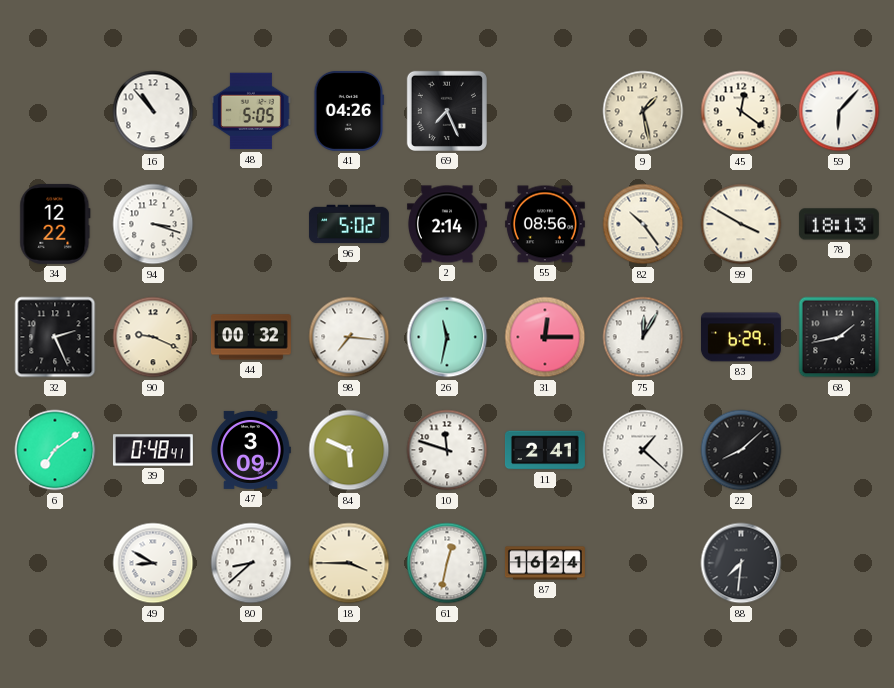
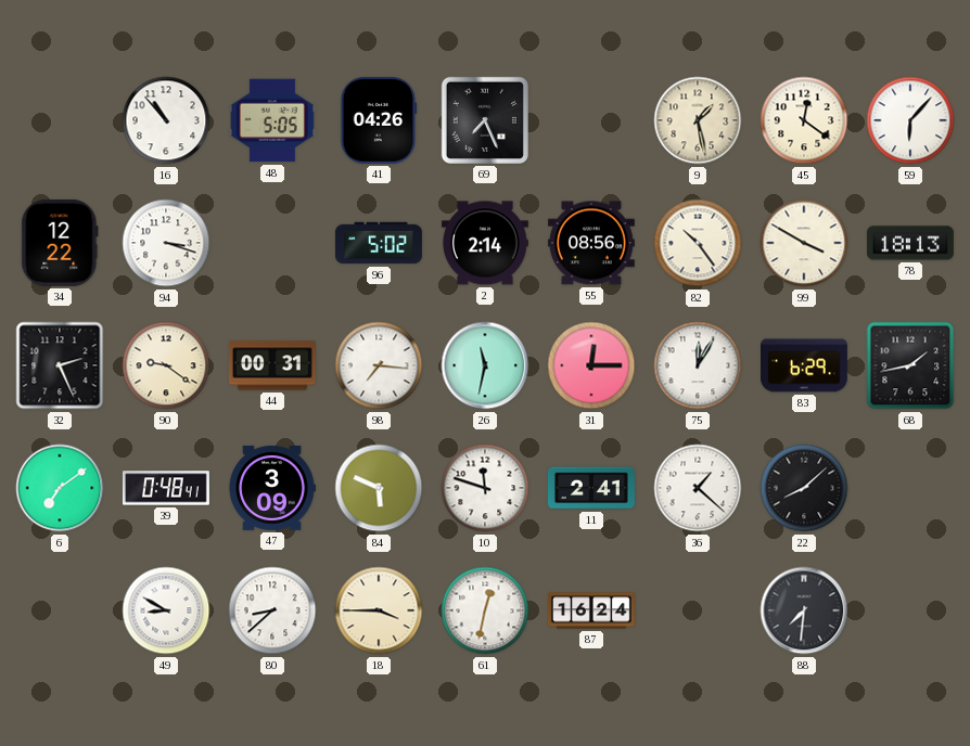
90: 9:19 -> 9:21 (166, 365)
44: 00:32 -> 00:31 (272, 365)
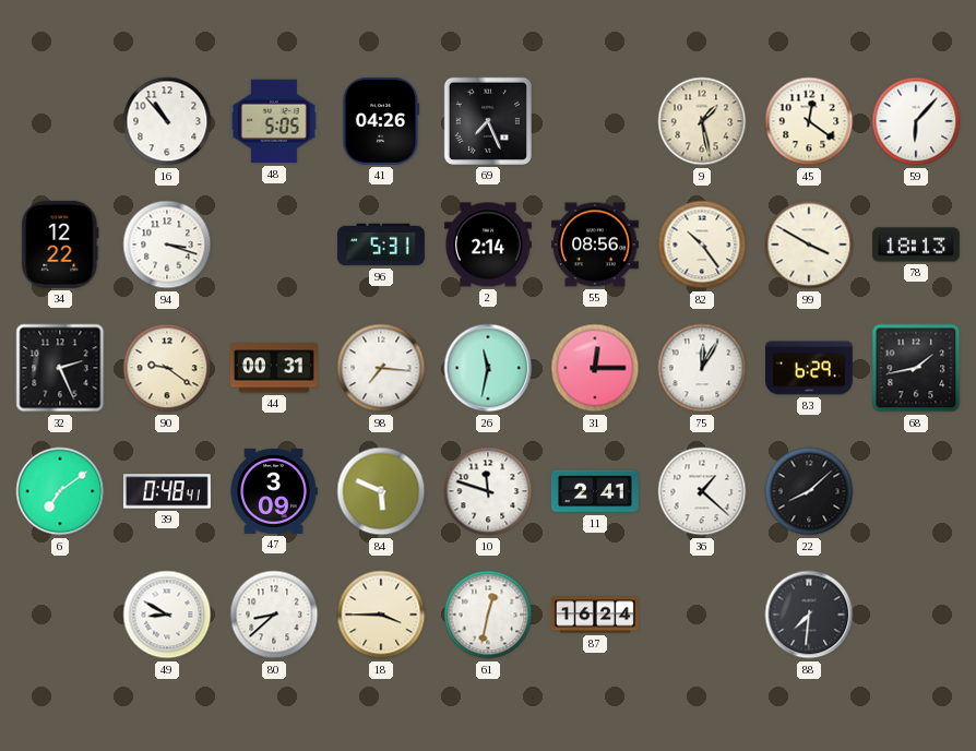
96: 5:02 -> 5:31 (381, 245)
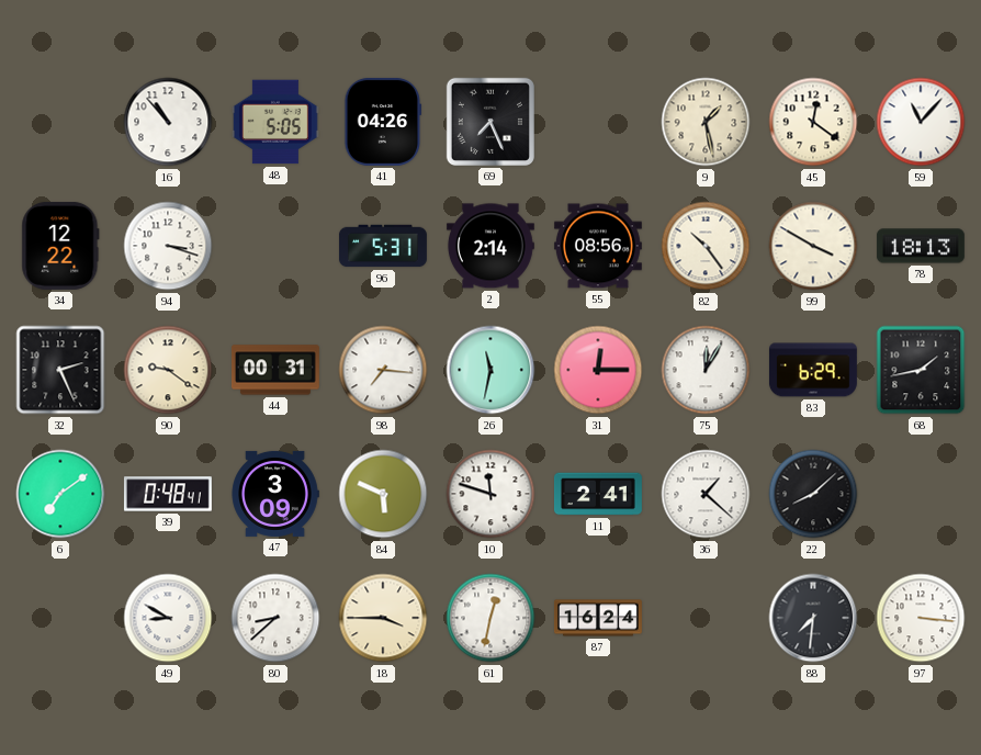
59: 6:07 -> 11:07 (921, 122)
97: none -> 3:16 (921, 618)
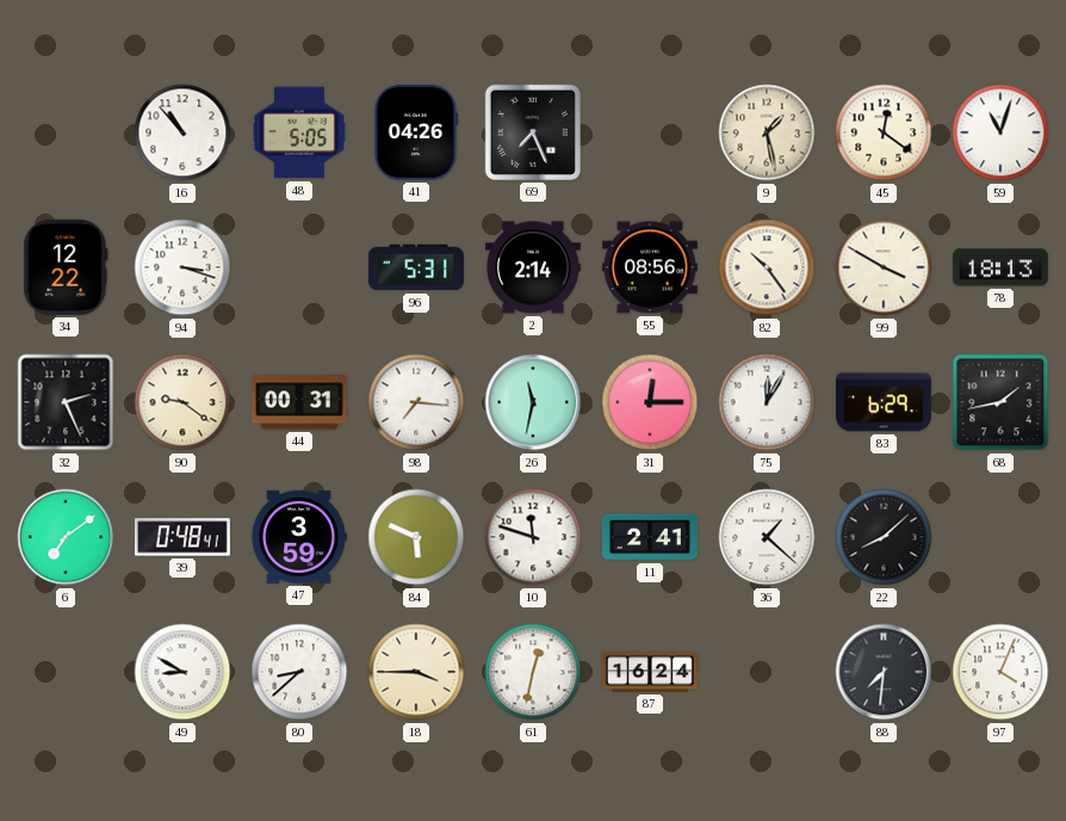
59: 11:07 -> 11:03 (1000, 132)
47: 3:09 -> 3:59 (299, 537)
97: 3:16 -> 4:04 (1000, 672)
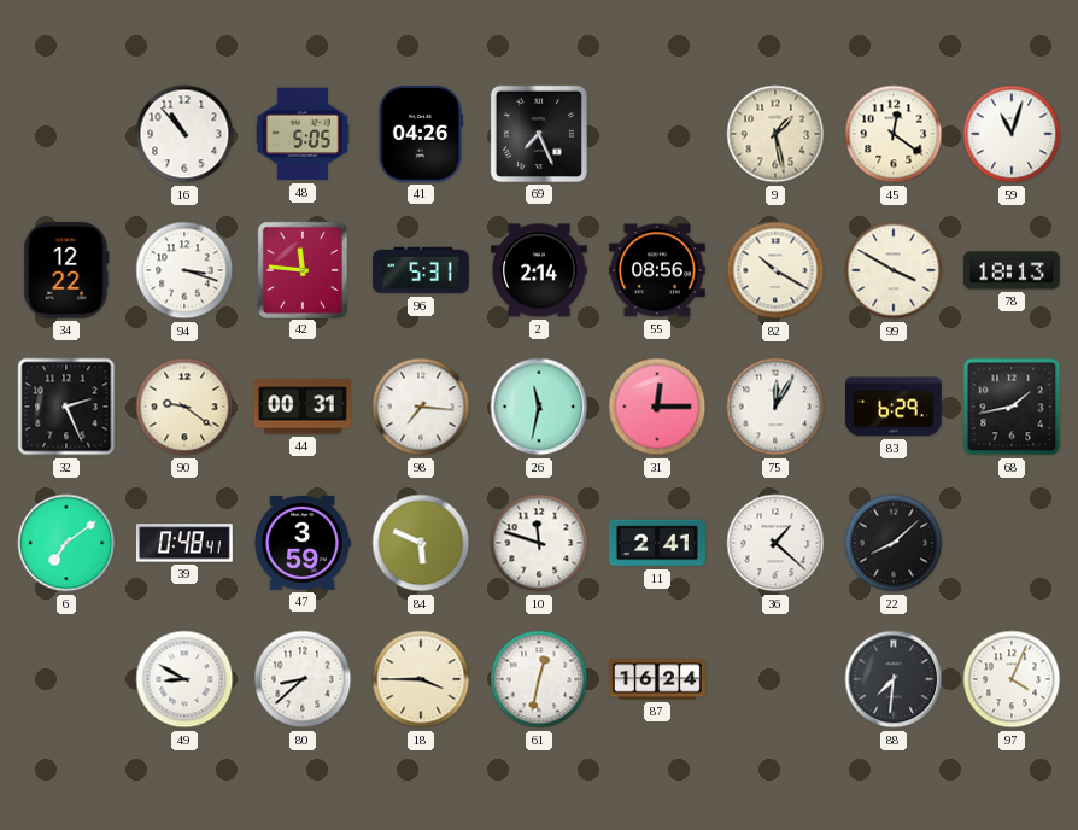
42: none -> 11:46 (301, 269)
82: 10:24 -> 10:20 (775, 270)
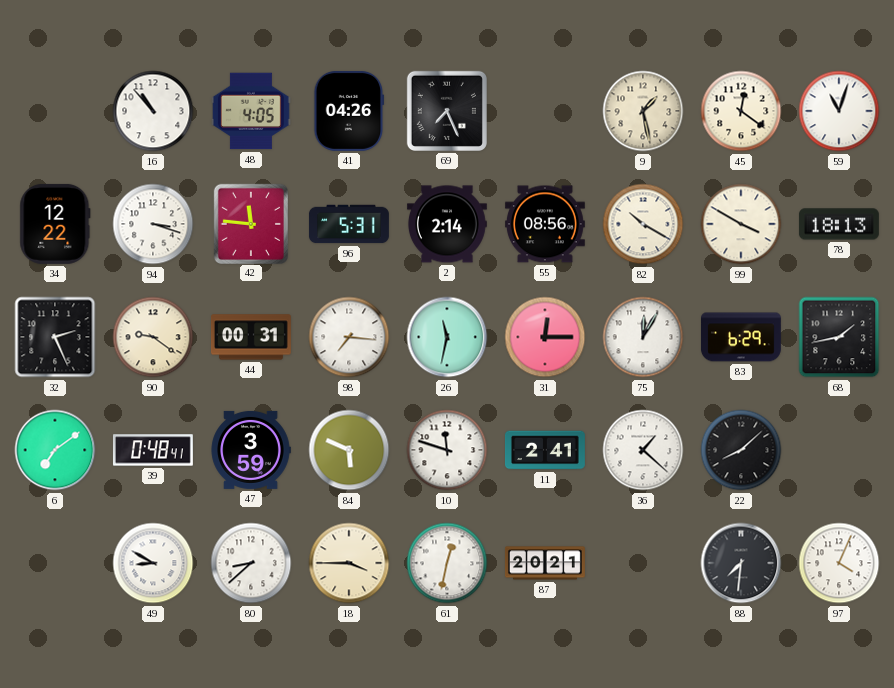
48: 5:05 -> 4:05 (251, 111)
87: 16:24 -> 20:21 (545, 563)
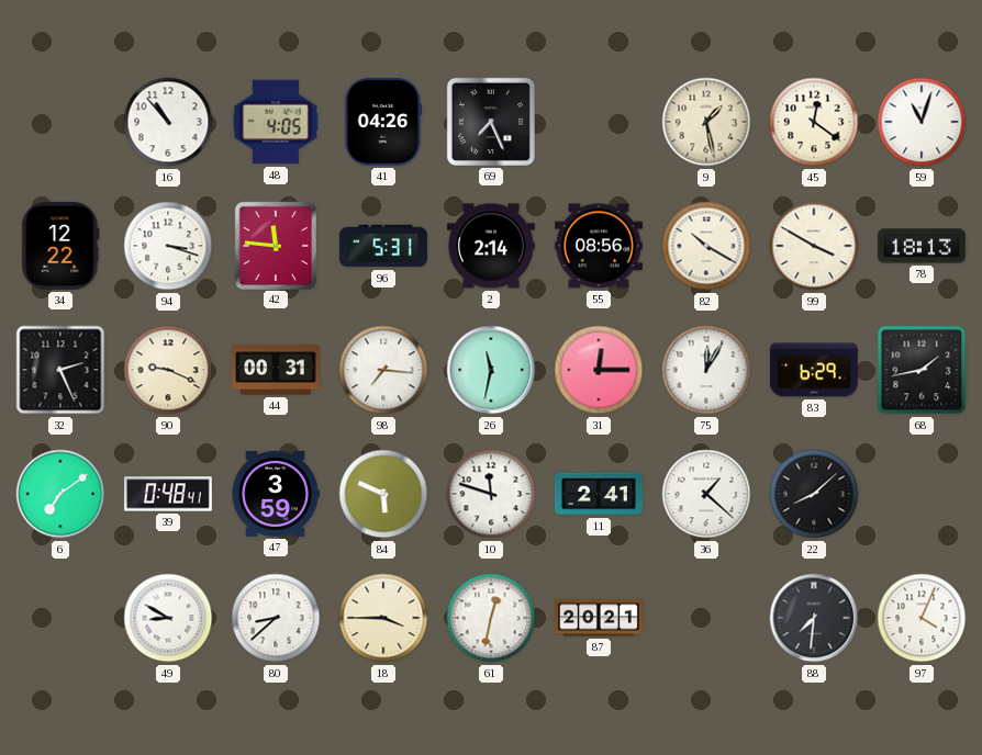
90: 9:21 -> 9:19 (168, 370)
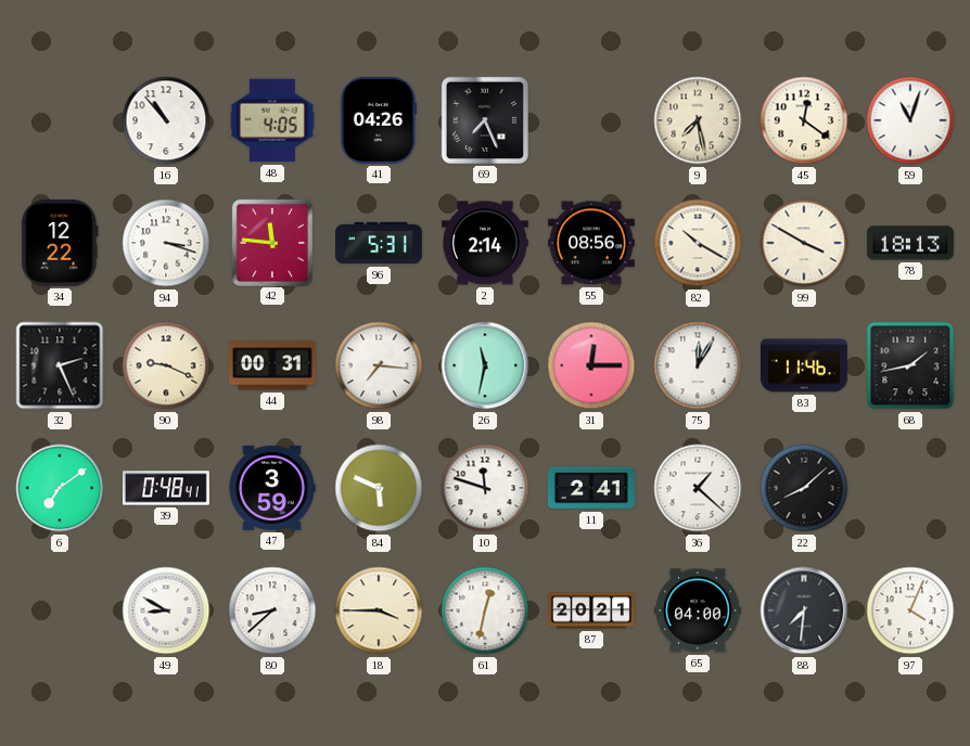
9: 1:28 -> 7:28 (698, 120)
83: 6:29 -> 11:46 (804, 365)
65: none -> 04:00 (698, 610)
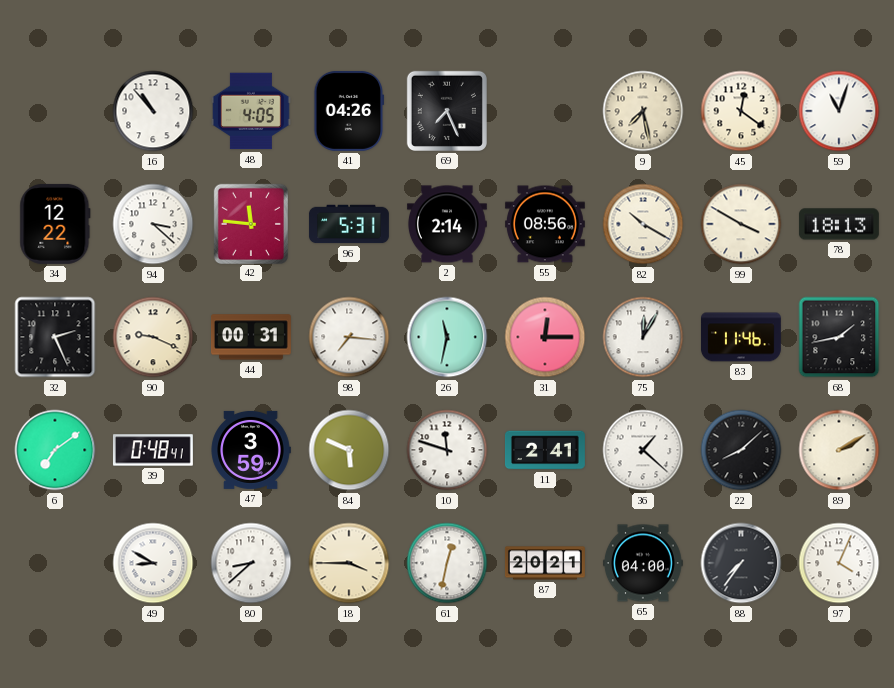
94: 3:18 -> 3:22 (153, 224)
89: none -> 2:10 (839, 450)
88: 7:31 -> 7:36 (741, 563)
